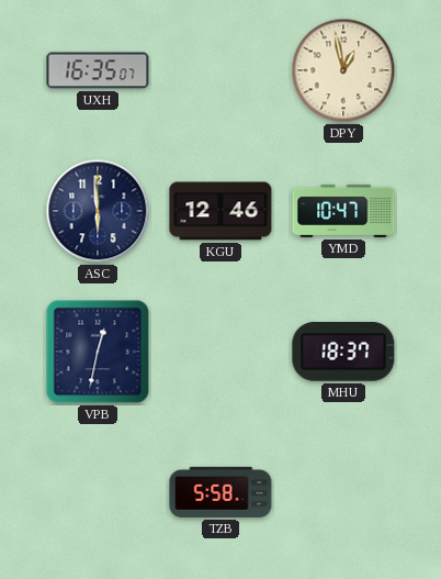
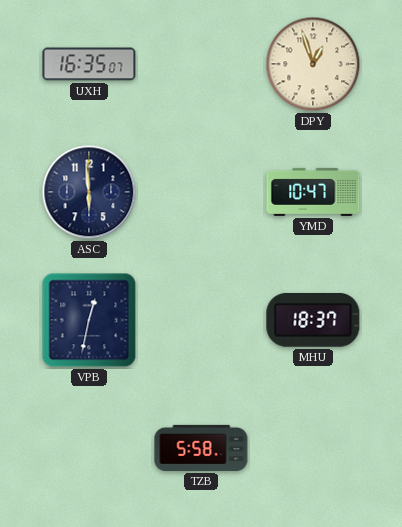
DPY: 12:58 -> 12:57 (313, 64)
KGU: 12:46 -> none (220, 211)
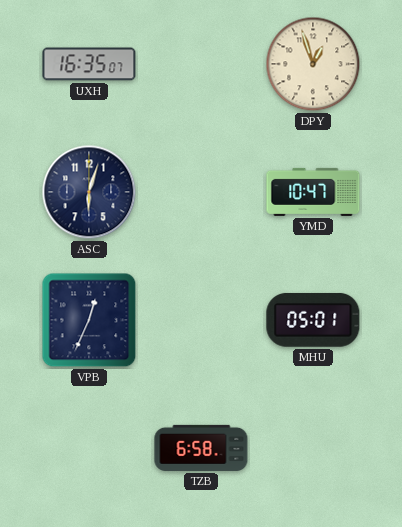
ASC: 5:59 -> 6:03 (89, 192)
VPB: 12:32 -> 12:34 (89, 320)
MHU: 18:37 -> 05:01 (313, 320)
TZB: 5:58 -> 6:58 (201, 448)
